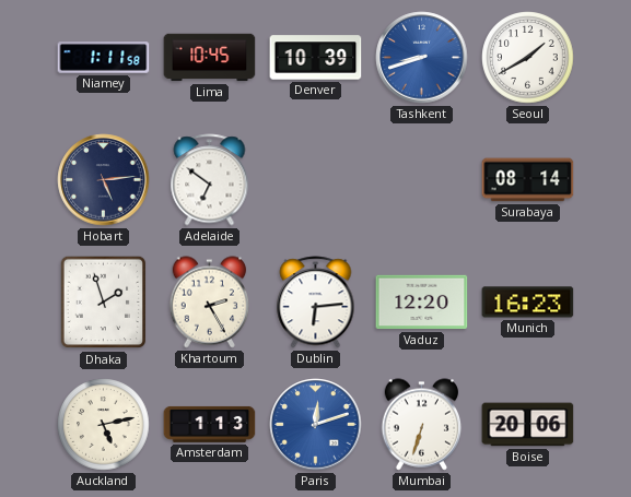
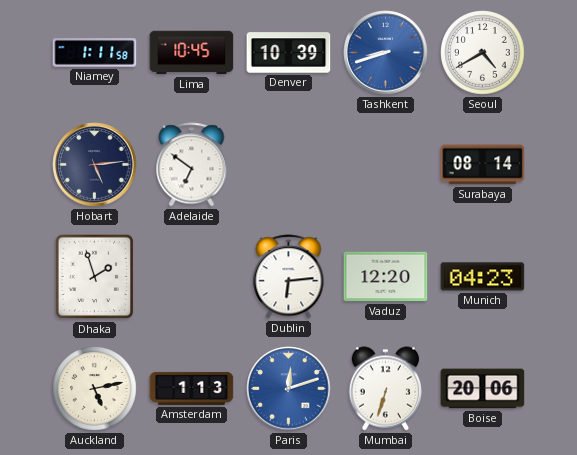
Seoul: 1:40 -> 4:40 (483, 53)
Khartoum: 2:25 -> none (210, 303)
Munich: 16:23 -> 04:23 (483, 277)
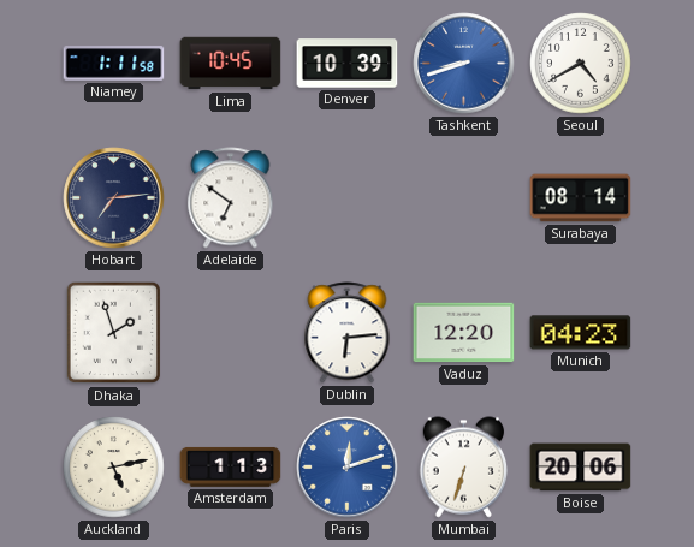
Hobart: 5:14 -> 7:14 (114, 198)
